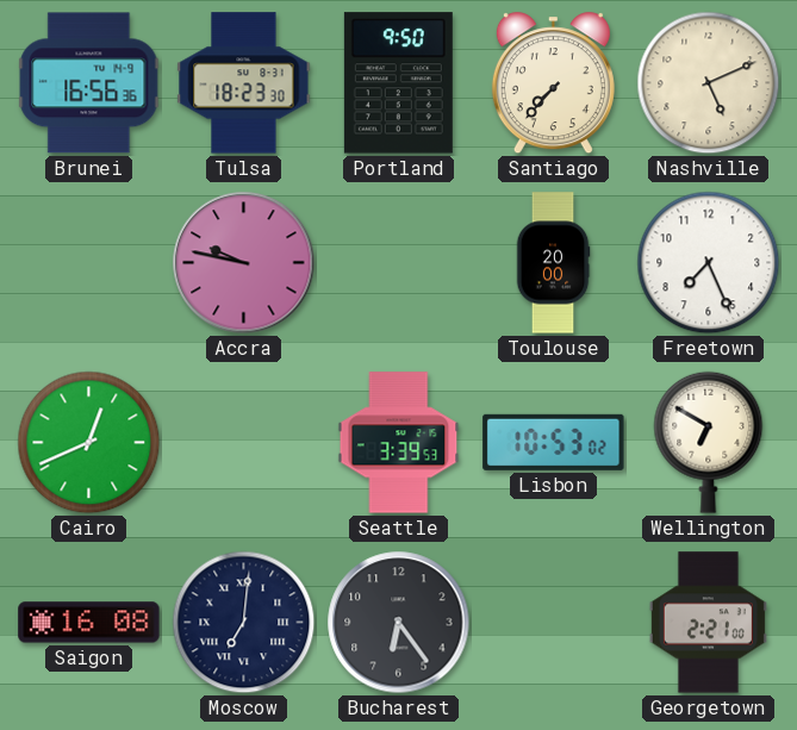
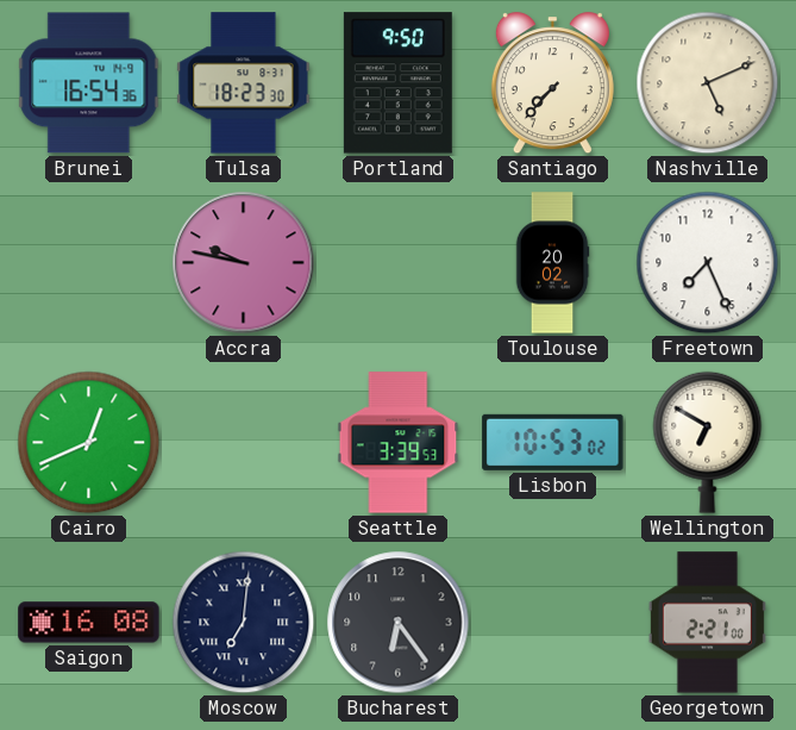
Brunei: 16:56 -> 16:54 (89, 83)
Toulouse: 20:00 -> 20:02 (552, 263)
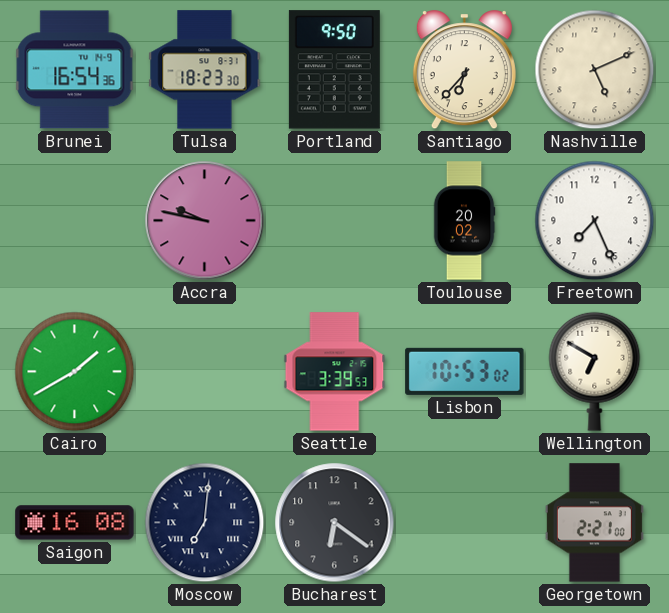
Santiago: 7:37 -> 6:37 (464, 70)
Cairo: 12:41 -> 1:40 (75, 372)
Bucharest: 6:24 -> 6:21 (335, 523)
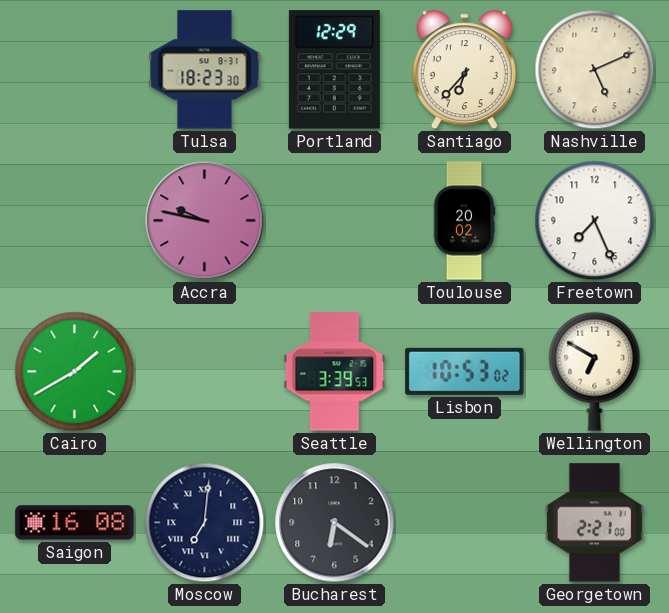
Brunei: 16:54 -> none (75, 70)
Portland: 9:50 -> 12:29 (334, 70)
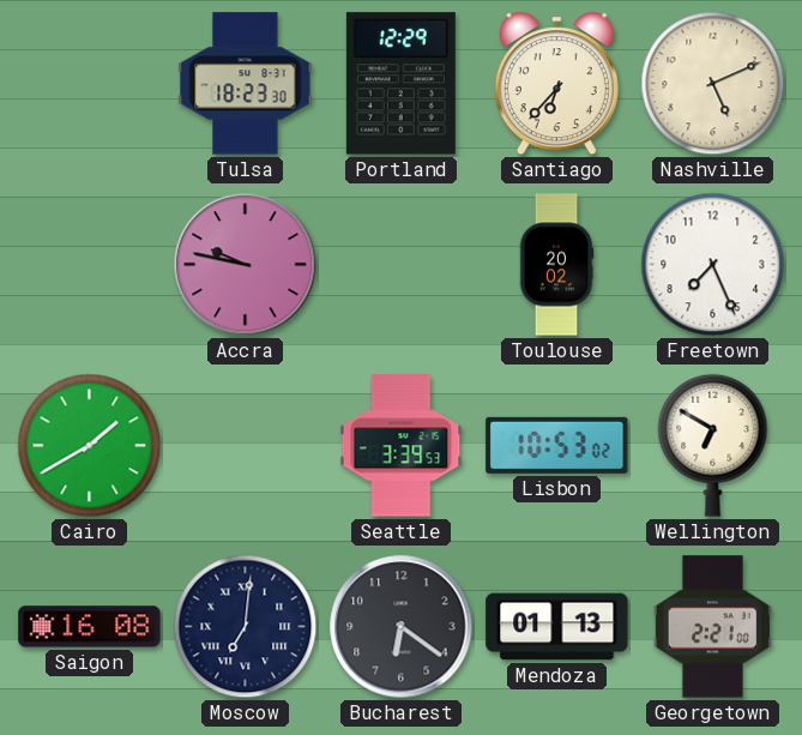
Mendoza: none -> 01:13 (557, 627)
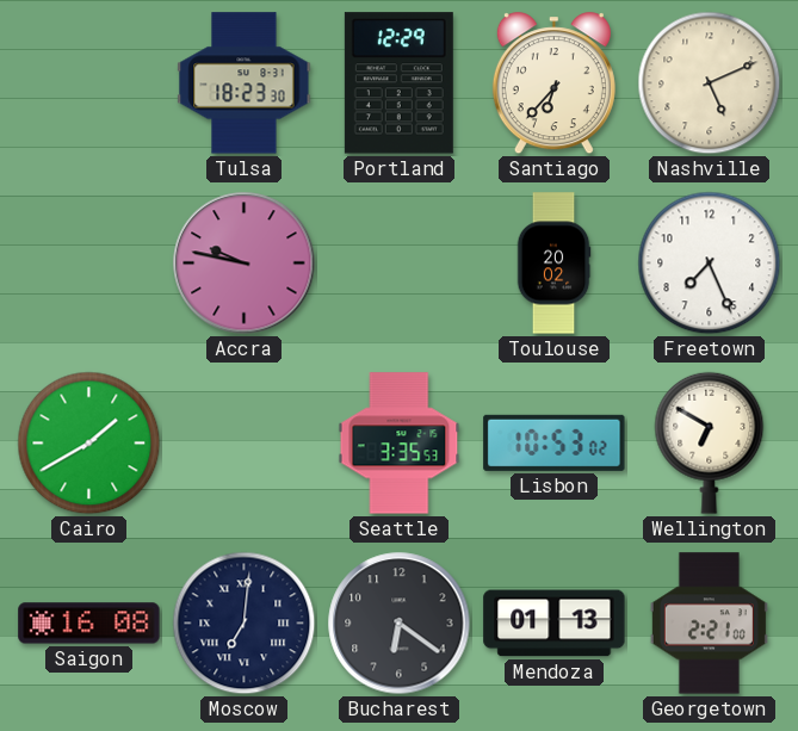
Seattle: 3:39 -> 3:35 (400, 444)
